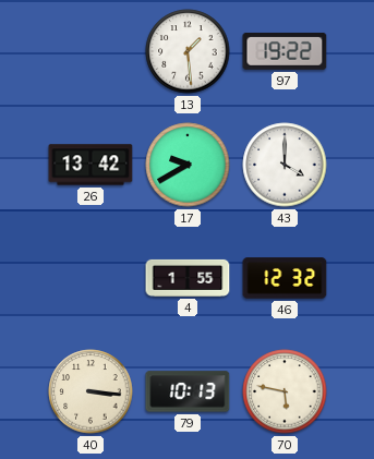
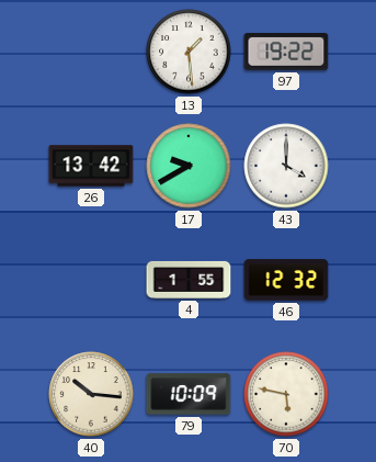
40: 3:16 -> 10:16 (91, 394)
79: 10:13 -> 10:09 (189, 394)
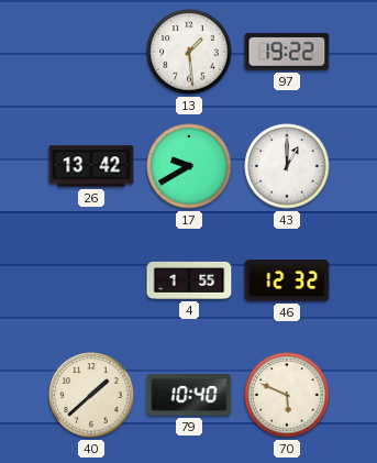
43: 4:00 -> 1:00 (287, 166)
40: 10:16 -> 1:38 (91, 395)
79: 10:09 -> 10:40 (189, 395)
70: 5:47 -> 5:49 (287, 395)
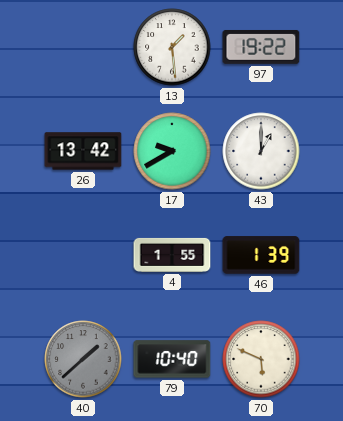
46: 12:32 -> 1:39 (261, 255)
40 dial: cream -> grey (83, 359)
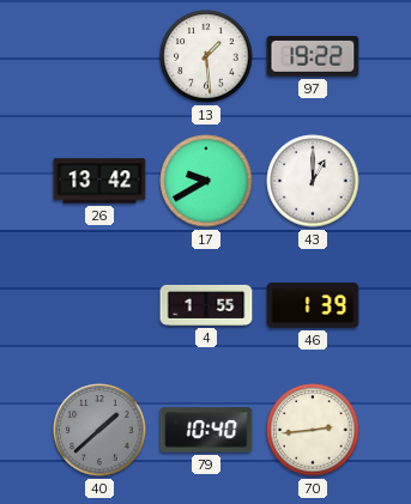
70: 5:49 -> 2:44 (313, 430)
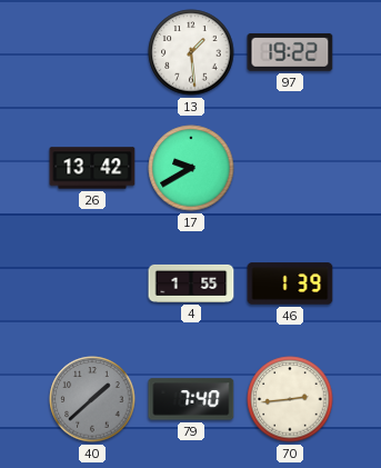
43: 1:00 -> none (313, 181)
79: 10:40 -> 7:40 (191, 399)
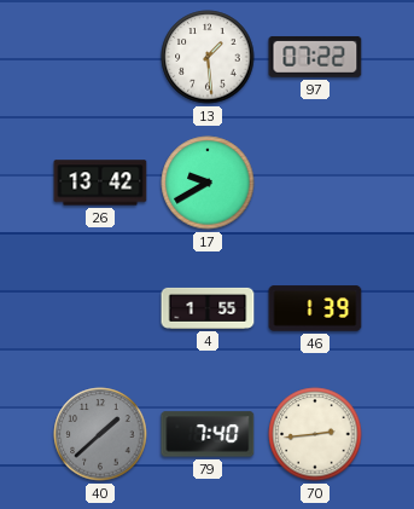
97: 19:22 -> 07:22 (315, 57)
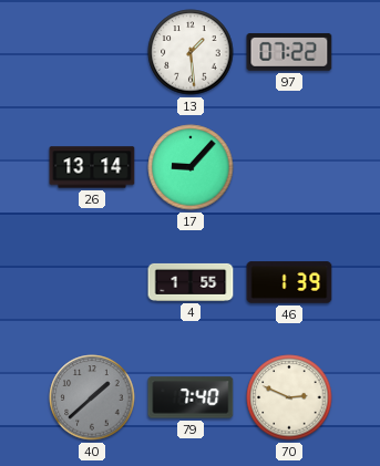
26: 13:42 -> 13:14 (92, 167)
17: 9:40 -> 9:07 (191, 167)
70: 2:44 -> 2:49 (289, 397)
